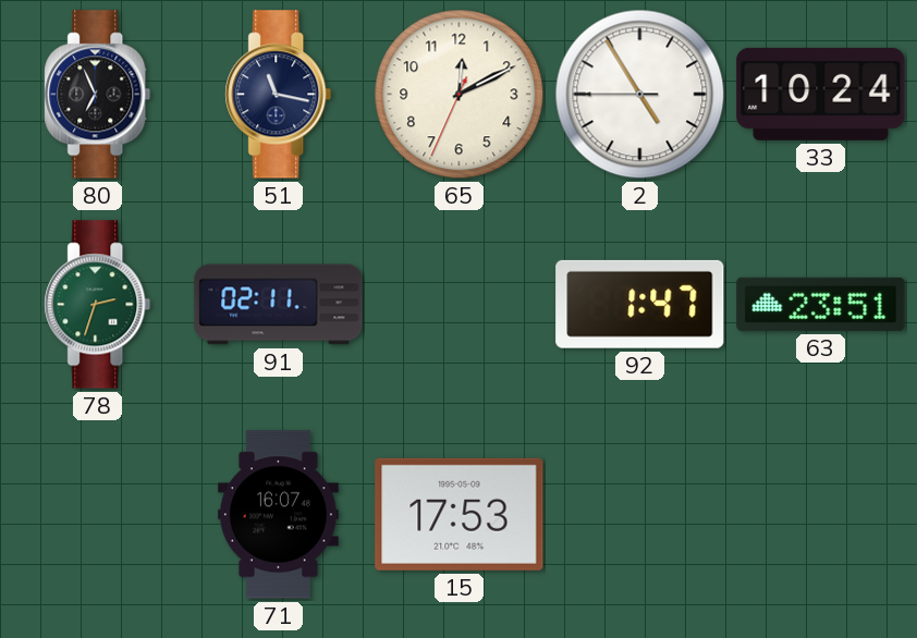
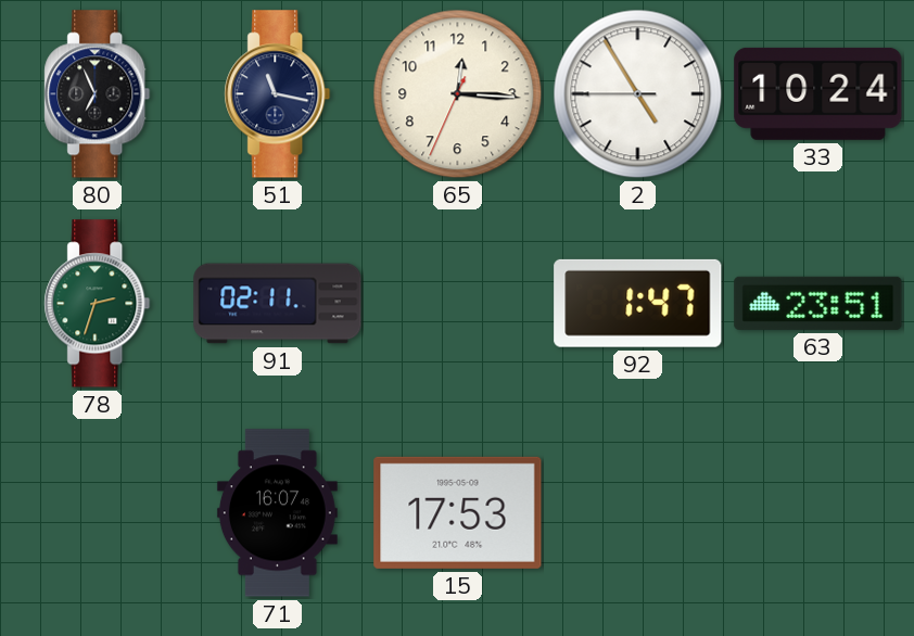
65: 12:10 -> 12:15 (458, 94)
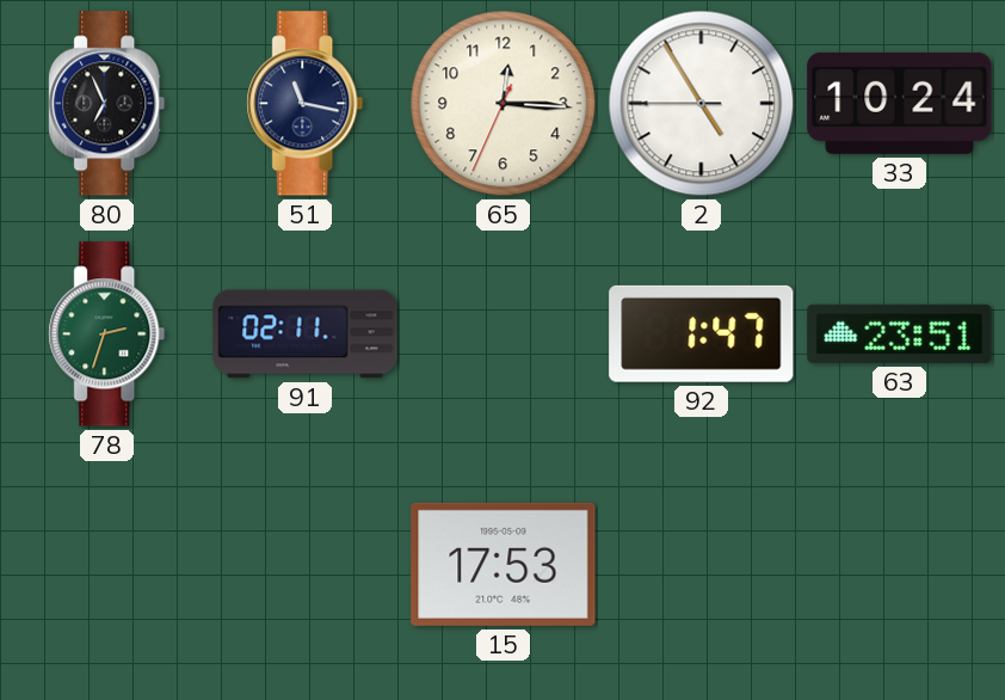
71: 16:07 -> none (277, 513)
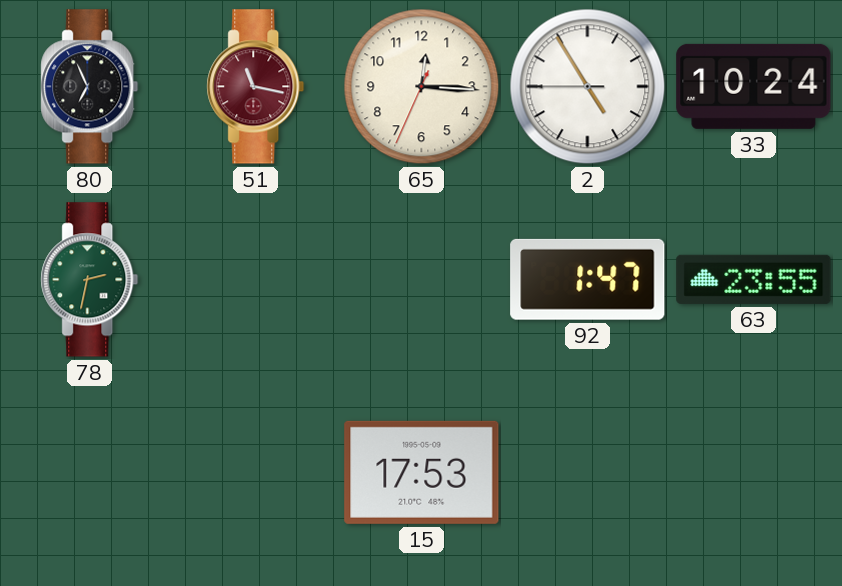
51 dial: navy -> burgundy (256, 87)
78: 2:33 -> 2:32 (90, 280)
91: 02:11 -> none (306, 334)
63: 23:51 -> 23:55 (754, 279)
